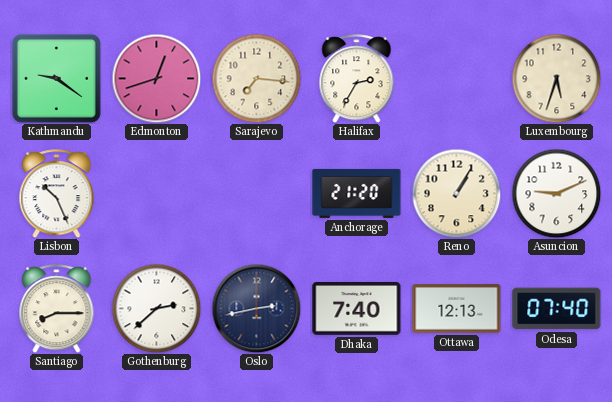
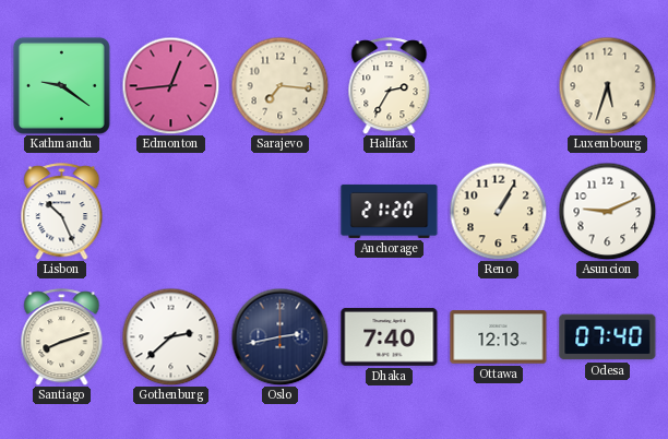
Edmonton: 12:42 -> 12:44 (170, 85)
Santiago: 8:15 -> 8:12 (62, 337)
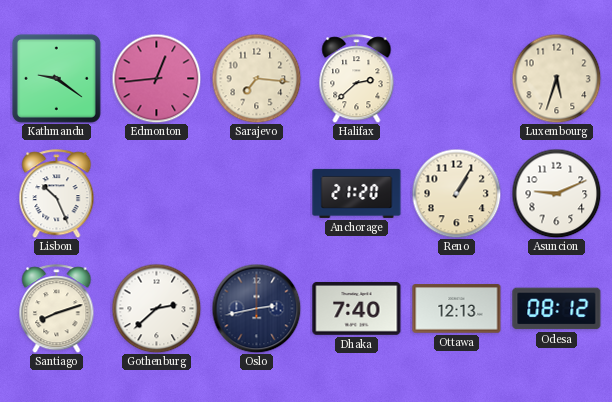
Halifax: 2:35 -> 2:38 (357, 79)
Odesa: 07:40 -> 08:12 (557, 309)
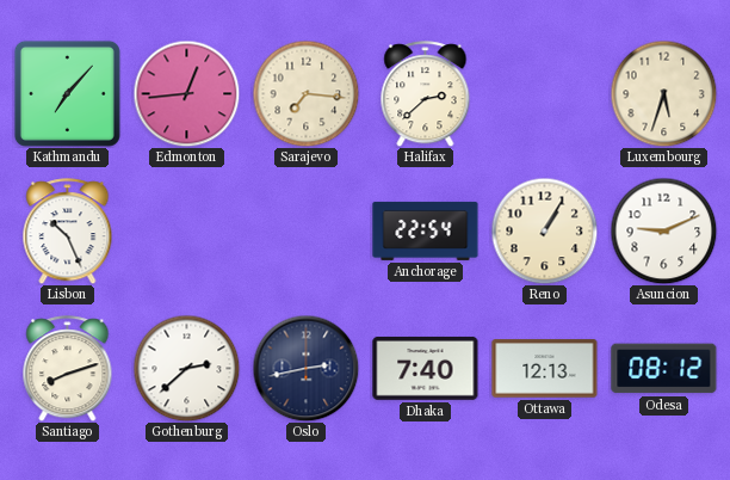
Kathmandu: 9:21 -> 7:07 (67, 93)
Anchorage: 21:20 -> 22:54 (426, 230)
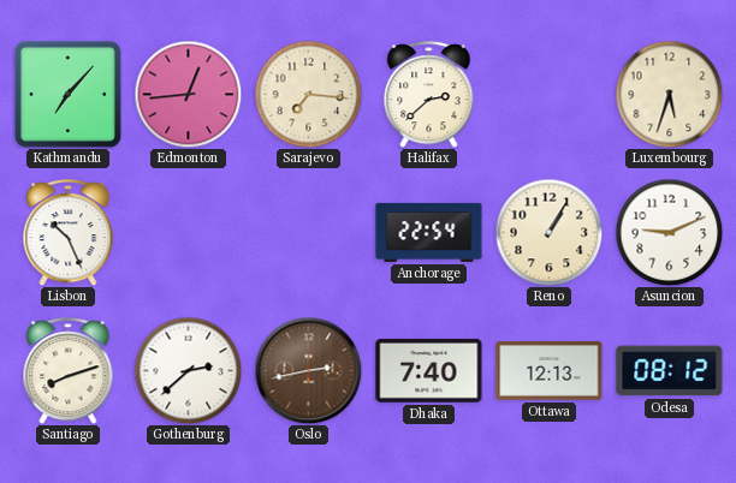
Oslo dial: navy -> brown (308, 370)
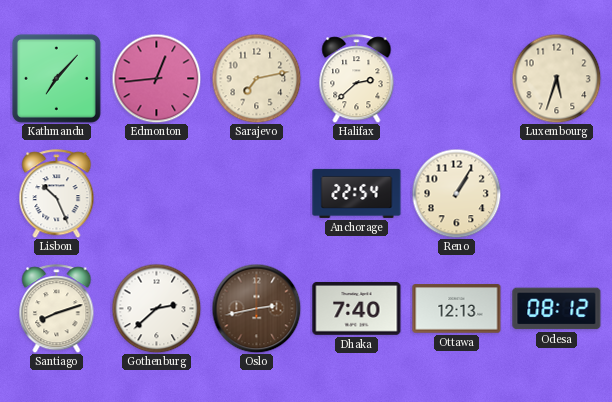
Sarajevo: 7:16 -> 7:13 (256, 78)
Asuncion: 9:11 -> none (669, 232)
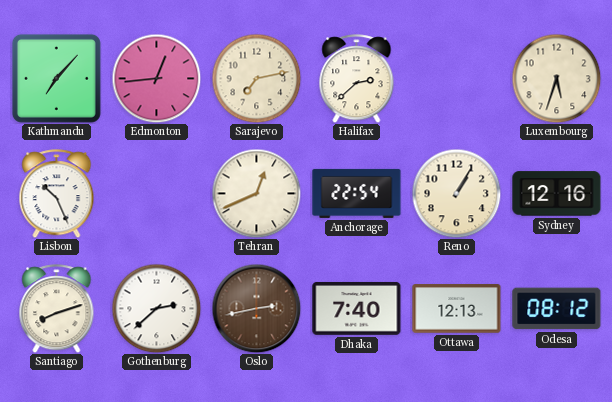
Tehran: none -> 12:41 (256, 193)
Sydney: none -> 12:16 (557, 194)
